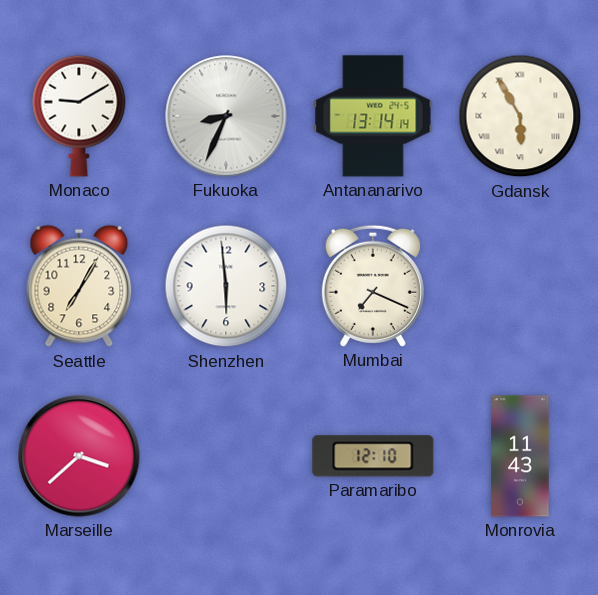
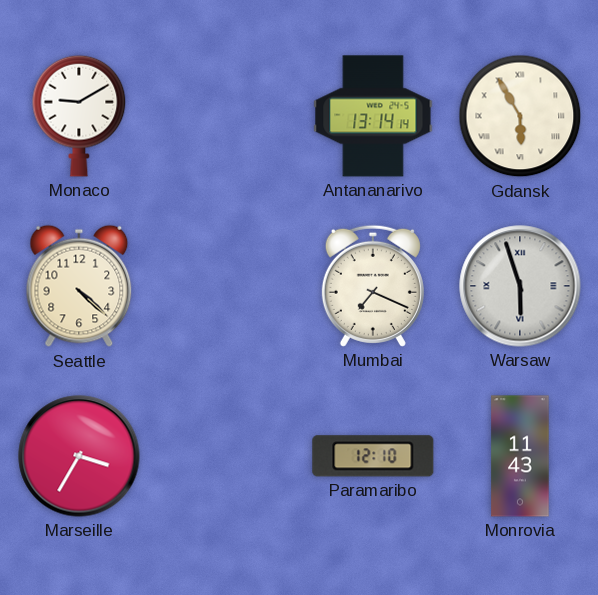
Fukuoka: 8:34 -> none (226, 116)
Seattle: 7:05 -> 4:22 (79, 286)
Shenzhen: 5:59 -> none (226, 286)
Warsaw: none -> 5:57 (520, 286)
Marseille: 3:38 -> 3:35 (79, 456)
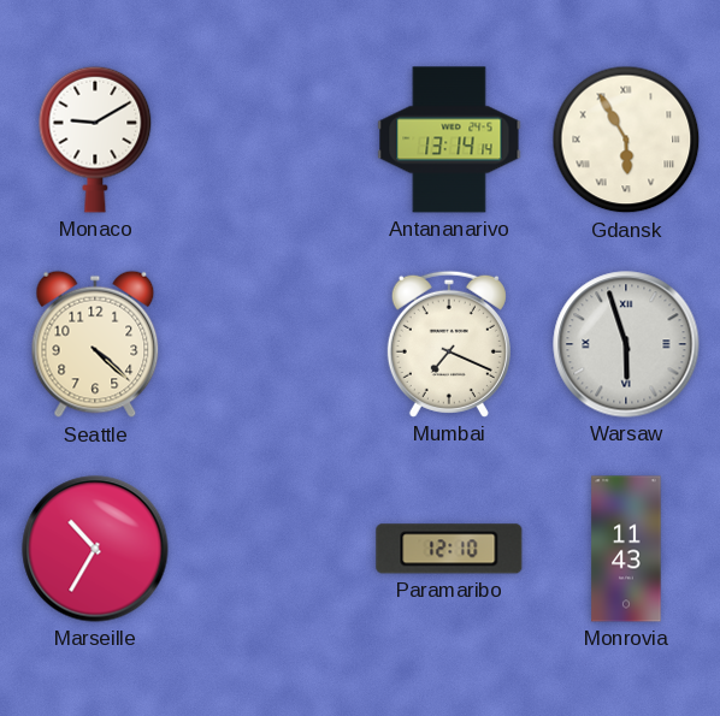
Marseille: 3:35 -> 10:35 (95, 549)
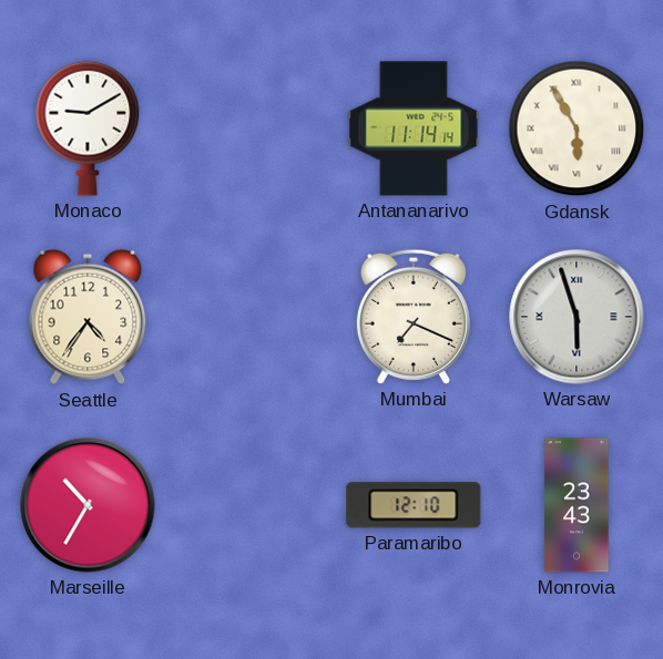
Antananarivo: 13:14 -> 11:14 (414, 128)
Seattle: 4:22 -> 4:36 (88, 317)
Monrovia: 11:43 -> 23:43 (577, 505)
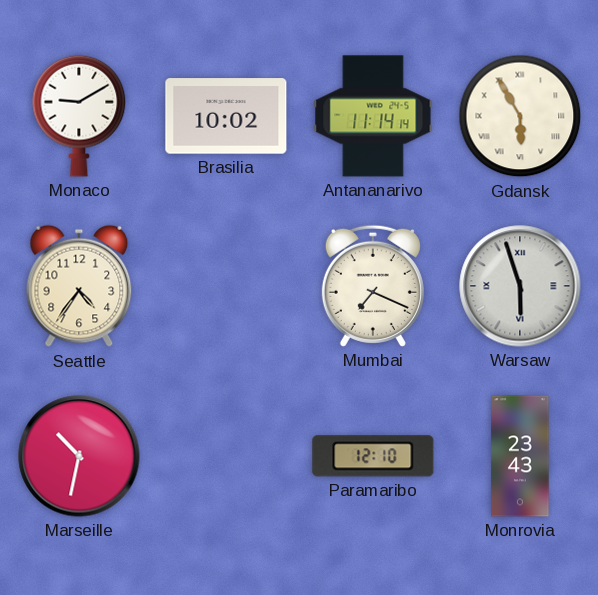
Brasilia: none -> 10:02 (226, 116)
Marseille: 10:35 -> 10:32 (79, 456)
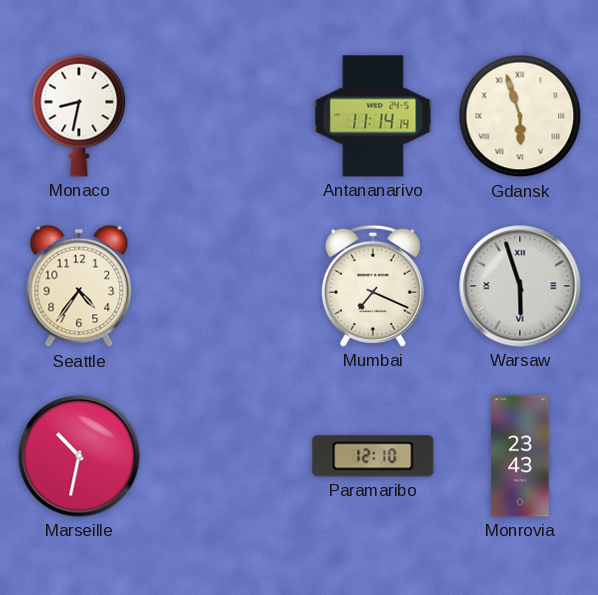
Monaco: 9:10 -> 8:32 (79, 116)
Brasilia: 10:02 -> none (226, 116)
Gdansk: 5:55 -> 5:57 (520, 116)
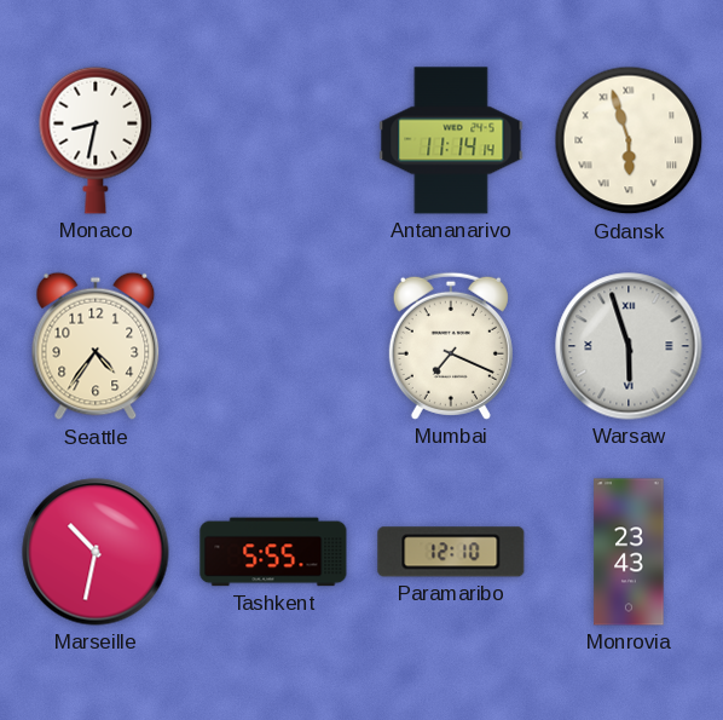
Tashkent: none -> 5:55 (273, 552)
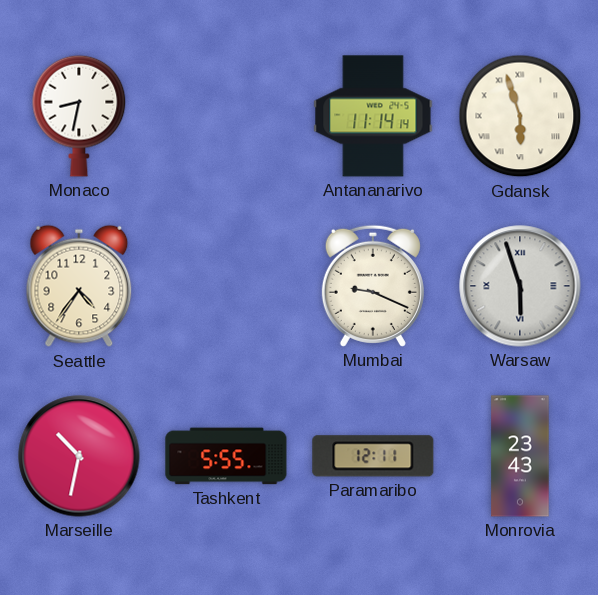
Mumbai: 7:19 -> 9:19 (373, 286)
Paramaribo: 12:10 -> 12:11 (373, 456)
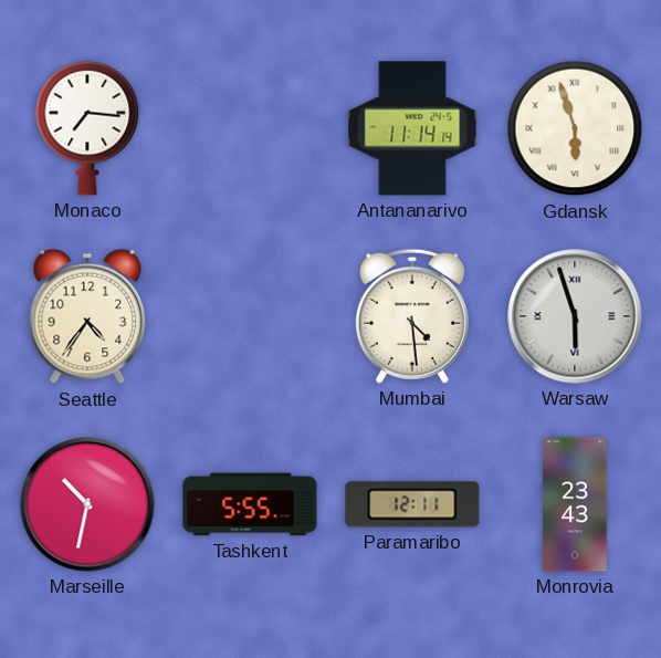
Monaco: 8:32 -> 7:16 (87, 128)
Mumbai: 9:19 -> 4:29 (412, 316)
